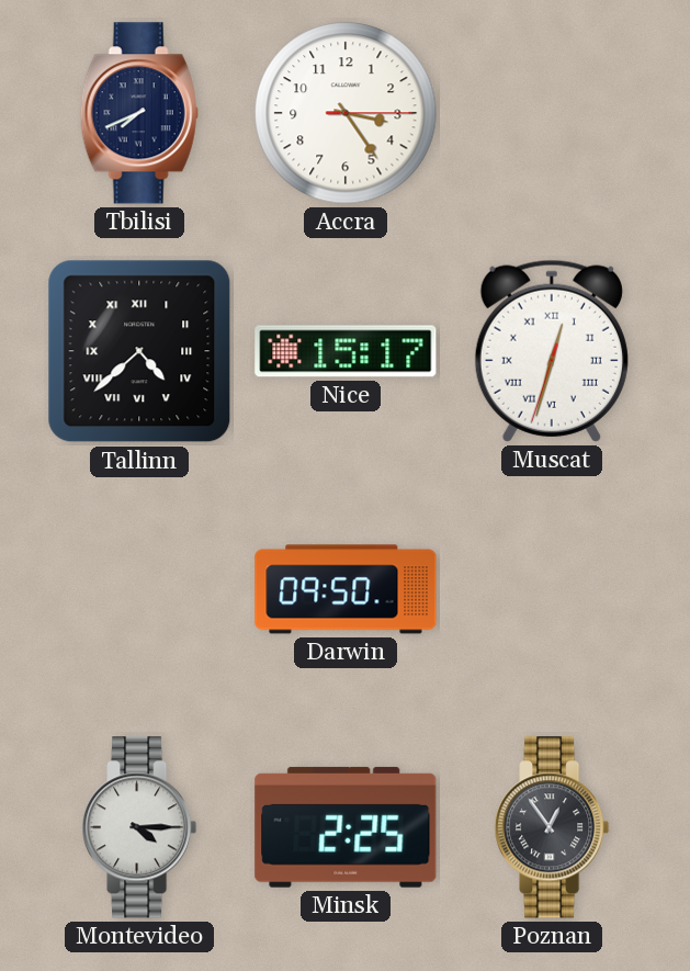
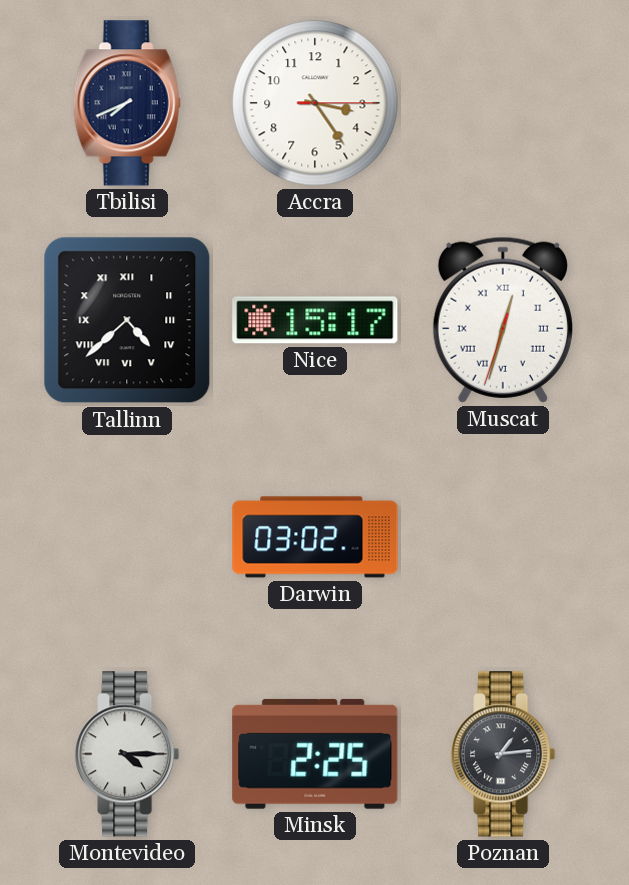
Darwin: 09:50 -> 03:02 (315, 537)
Poznan: 12:54 -> 1:14 (503, 754)
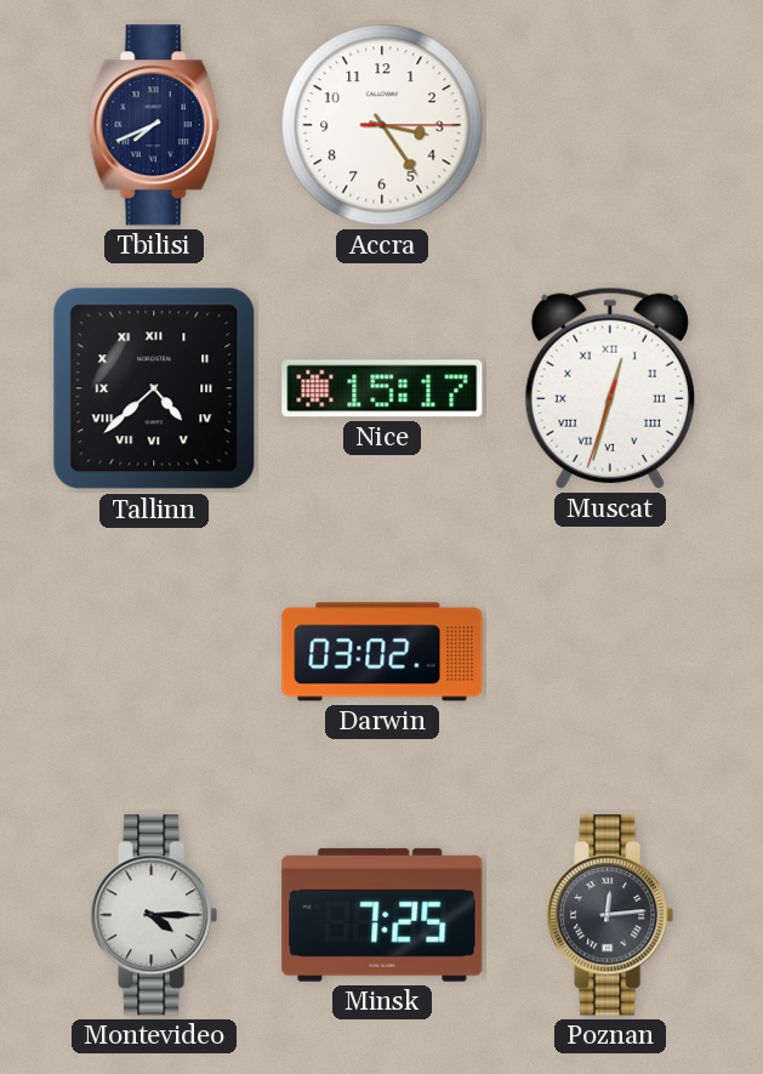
Minsk: 2:25 -> 7:25 (382, 915)
Poznan: 1:14 -> 12:14 (610, 915)
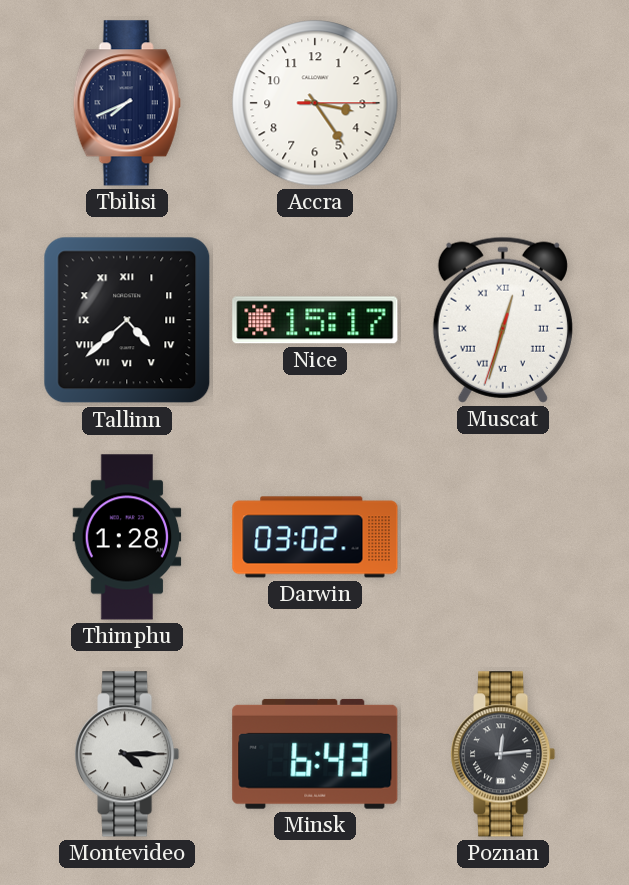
Thimphu: none -> 1:28 (127, 537)
Minsk: 7:25 -> 6:43 (315, 754)
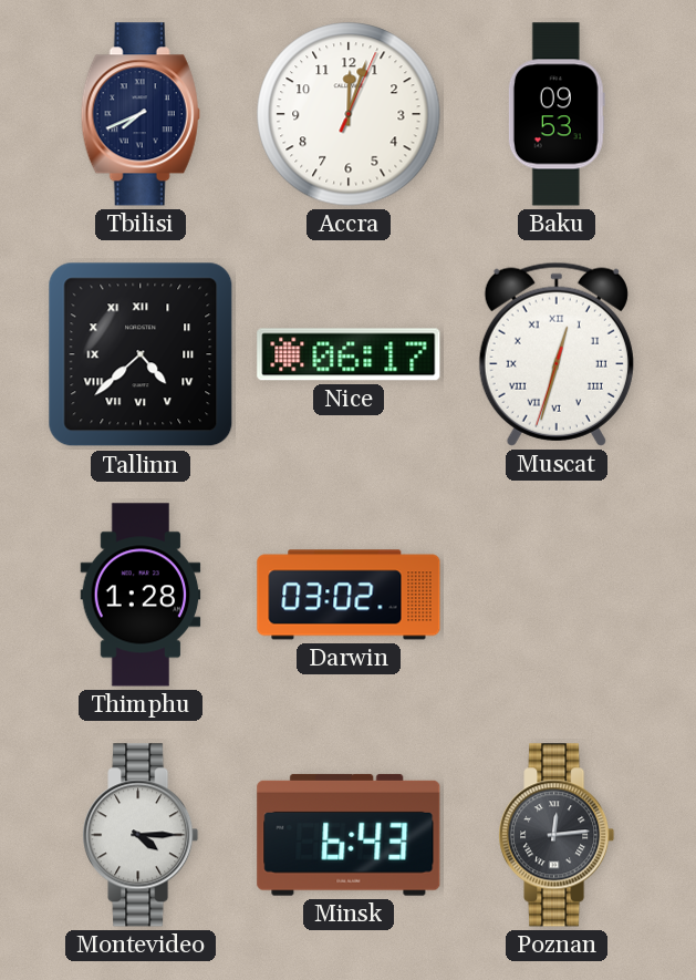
Accra: 3:24 -> 12:03 (349, 114)
Baku: none -> 09:53 (557, 114)
Nice: 15:17 -> 06:17 (349, 354)
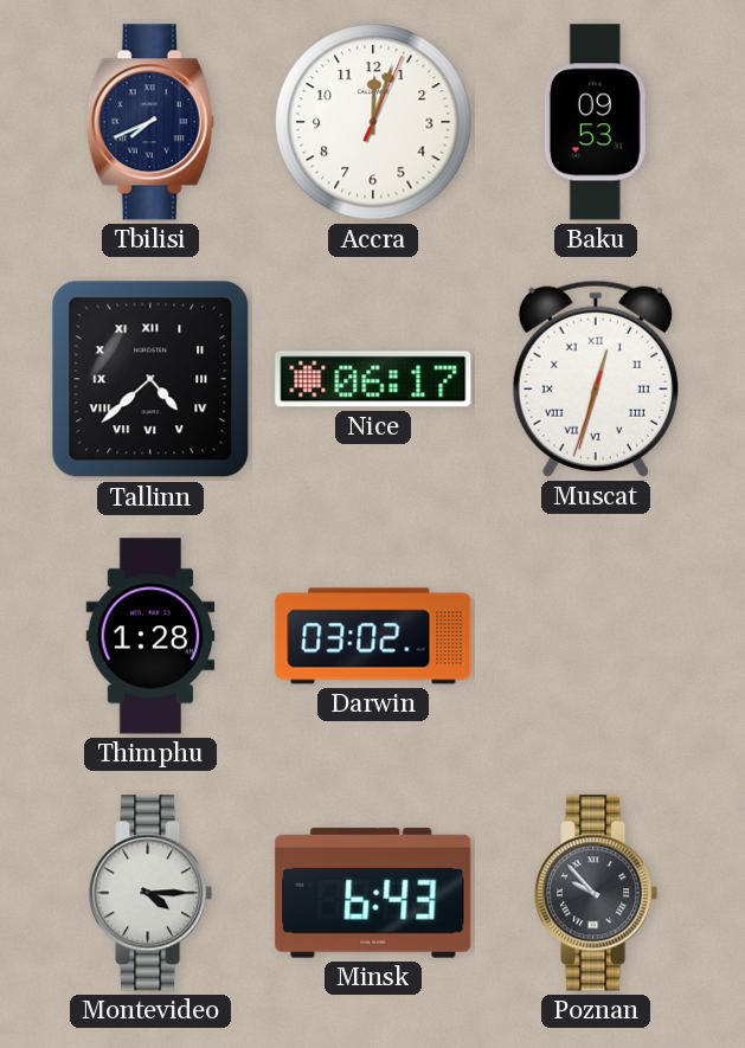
Poznan: 12:14 -> 9:53 (596, 893)
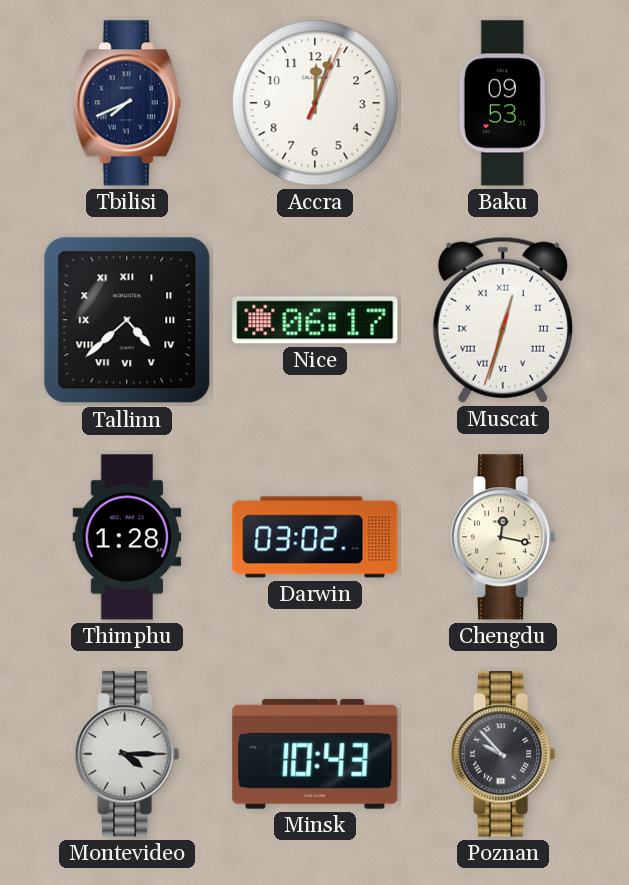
Chengdu: none -> 12:17 (503, 537)
Minsk: 6:43 -> 10:43 (315, 754)
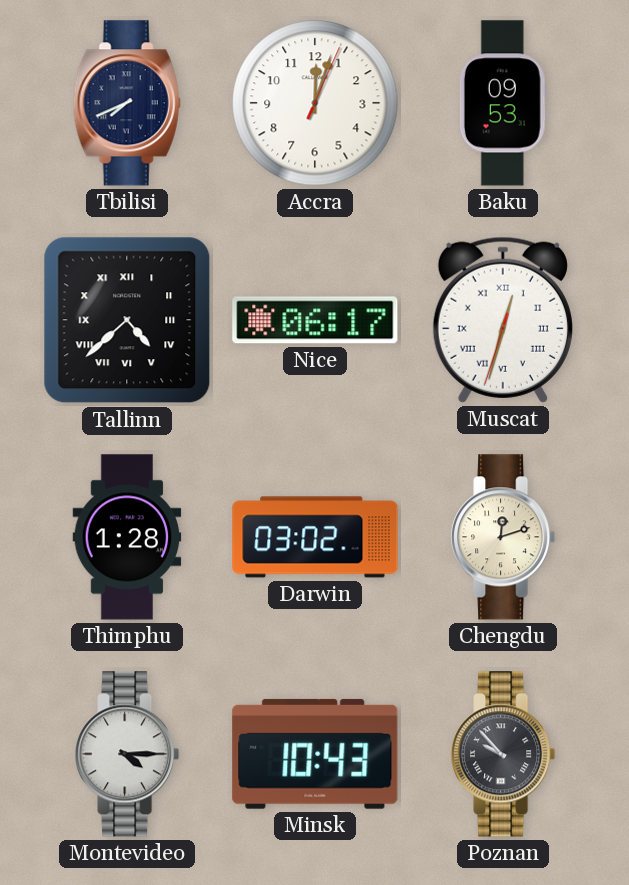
Chengdu: 12:17 -> 12:12 (503, 537)
